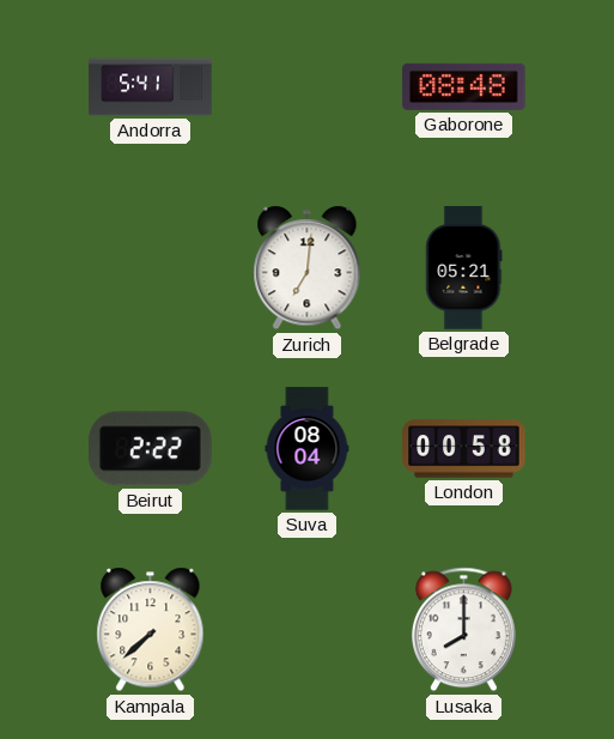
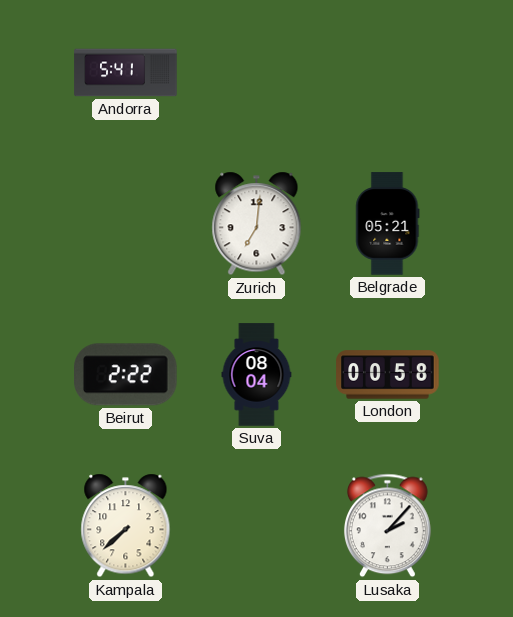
Gaborone: 08:48 -> none (464, 86)
Lusaka: 8:00 -> 2:07 (387, 526)
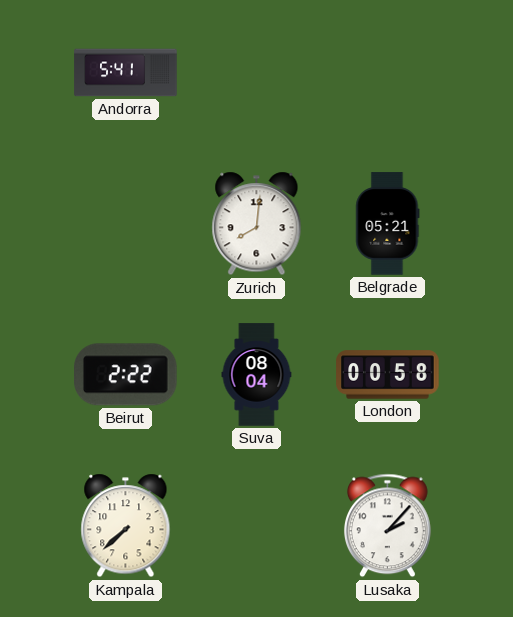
Zurich: 7:01 -> 8:01 (257, 224)
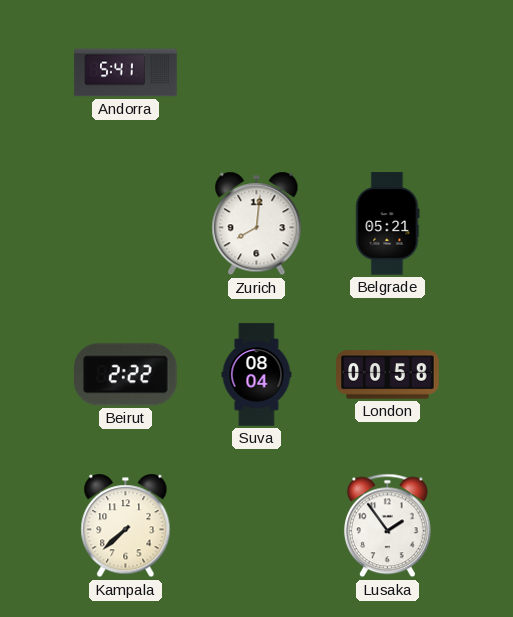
Lusaka: 2:07 -> 1:54 (387, 526)
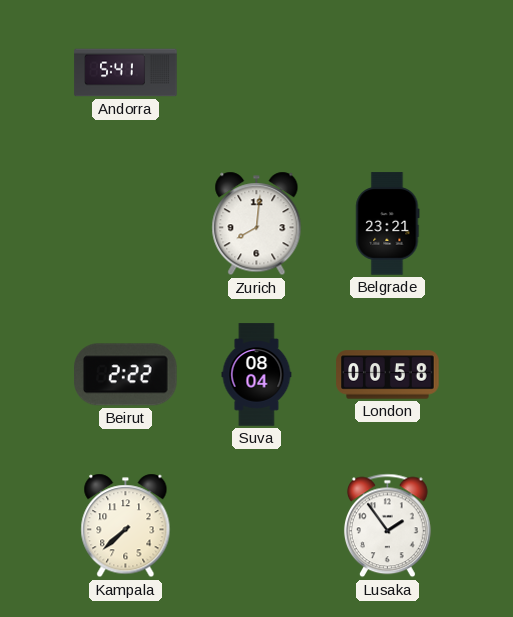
Belgrade: 05:21 -> 23:21 (388, 224)
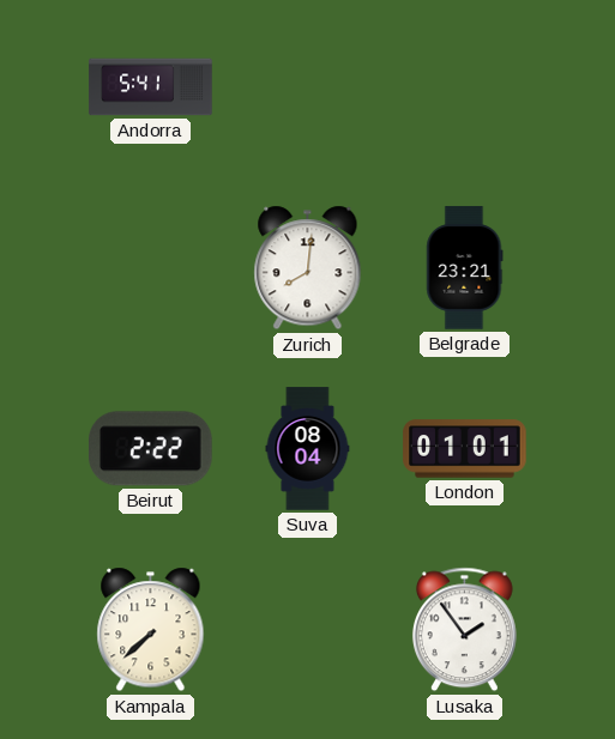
London: 00:58 -> 01:01 (465, 449)
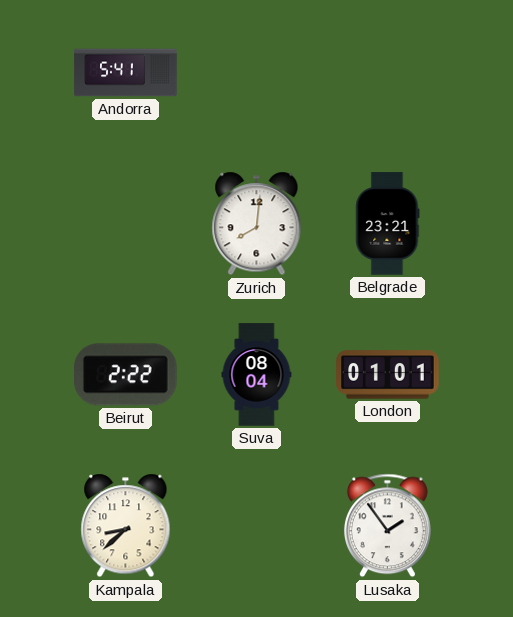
Kampala: 7:38 -> 8:38 (126, 526)
